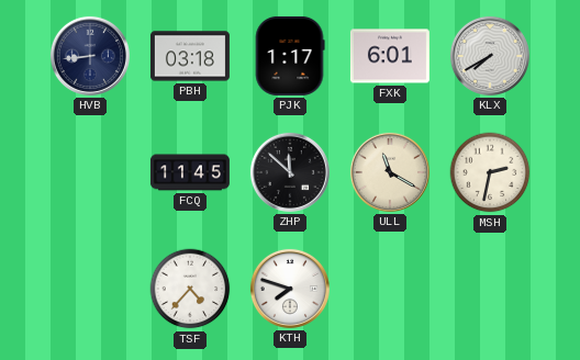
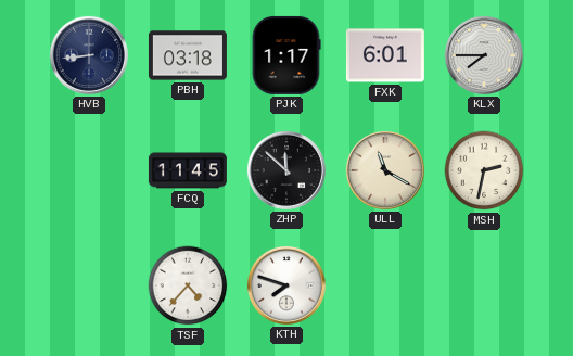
KLX: 7:40 -> 7:45 (484, 55)
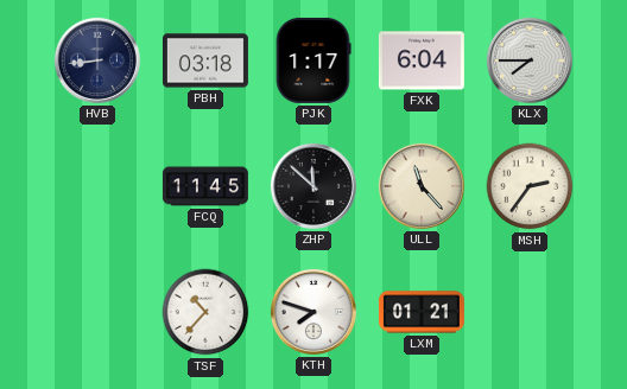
FXK: 6:01 -> 6:04 (422, 60)
ULL: 11:20 -> 11:23 (422, 186)
MSH: 2:32 -> 2:36 (530, 186)
TSF: 4:37 -> 10:37 (205, 312)
LXM: none -> 01:21 (422, 312)
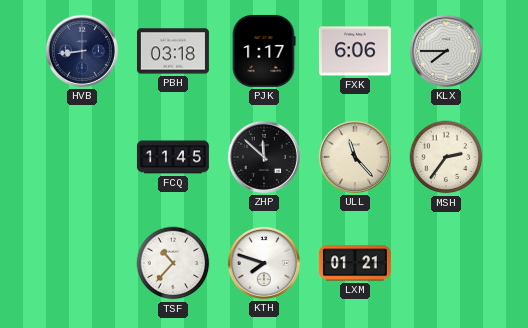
FXK: 6:04 -> 6:06 (355, 51)
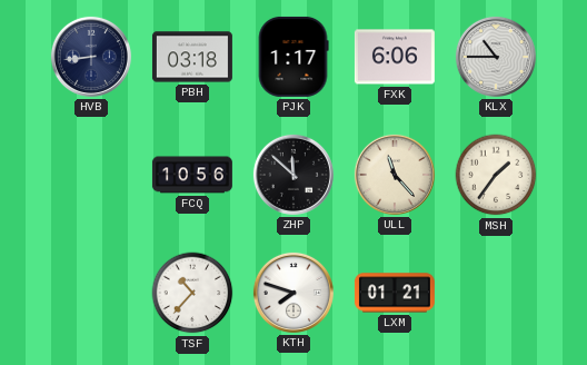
KLX: 7:45 -> 10:45 (496, 57)
FCQ: 11:45 -> 10:56 (192, 175)
MSH: 2:36 -> 1:36 (496, 175)
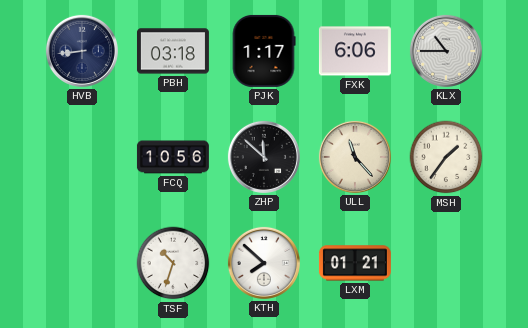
TSF: 10:37 -> 10:33 (173, 263)
KTH: 7:48 -> 7:52 (264, 263)
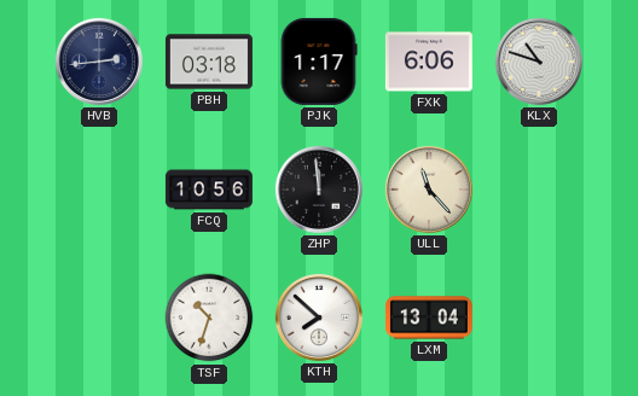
HVB: 8:44 -> 2:44 (99, 62)
KLX: 10:45 -> 10:48 (539, 62)
ZHP: 11:52 -> 11:59 (319, 190)
MSH: 1:36 -> none (446, 157)
LXM: 01:21 -> 13:04 (429, 318)
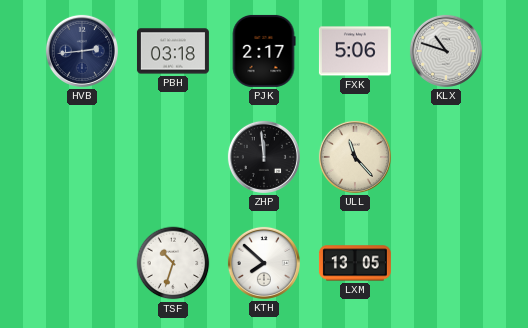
PJK: 1:17 -> 2:17 (264, 51)
FXK: 6:06 -> 5:06 (355, 51)
FCQ: 10:56 -> none (209, 190)
LXM: 13:04 -> 13:05 (355, 263)
